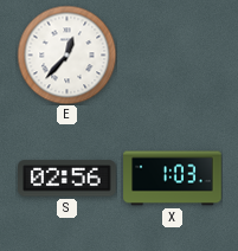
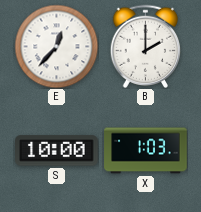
B: none -> 2:00 (145, 46)
S: 02:56 -> 10:00 (57, 151)
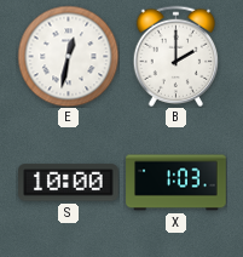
E: 12:37 -> 12:32 (68, 56)
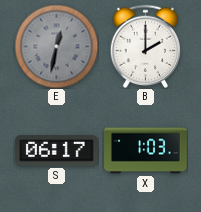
E dial: white -> grey (56, 46)
S: 10:00 -> 06:17 (57, 151)
